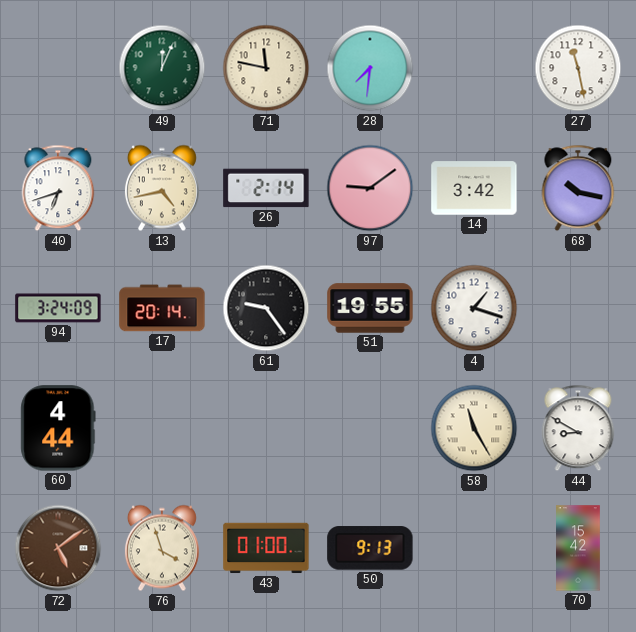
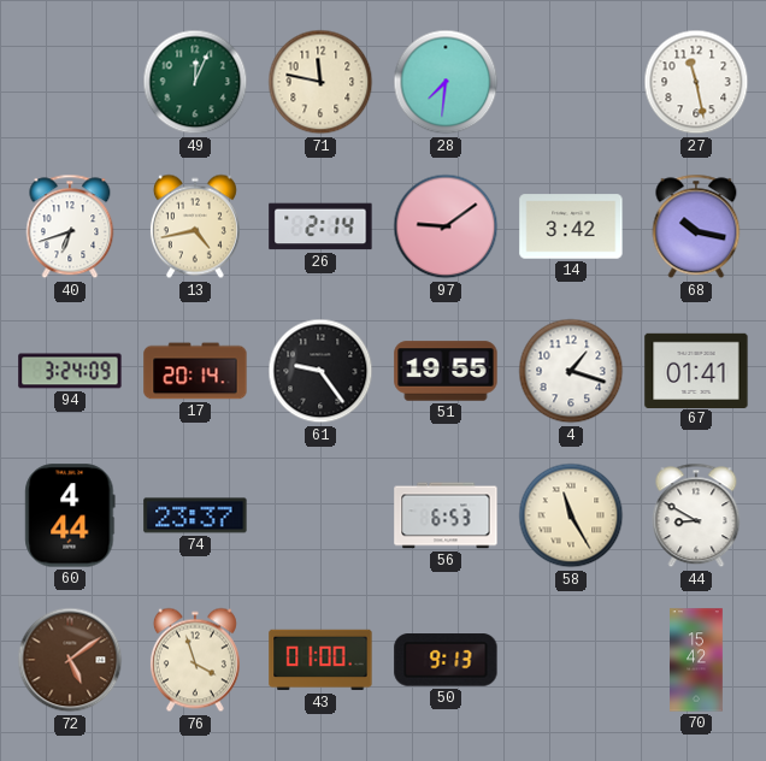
67: none -> 01:41 (696, 370)
74: none -> 23:37 (195, 515)
56: none -> 6:53 (446, 515)
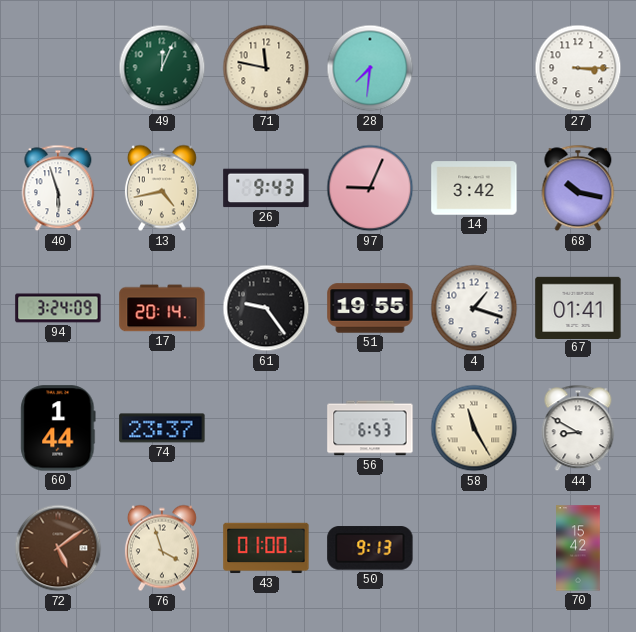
27: 11:28 -> 3:15 (578, 68)
40: 6:42 -> 5:57 (58, 188)
26: 2:14 -> 9:43 (266, 188)
97: 9:09 -> 9:04 (370, 188)
60: 4:44 -> 1:44 (58, 428)
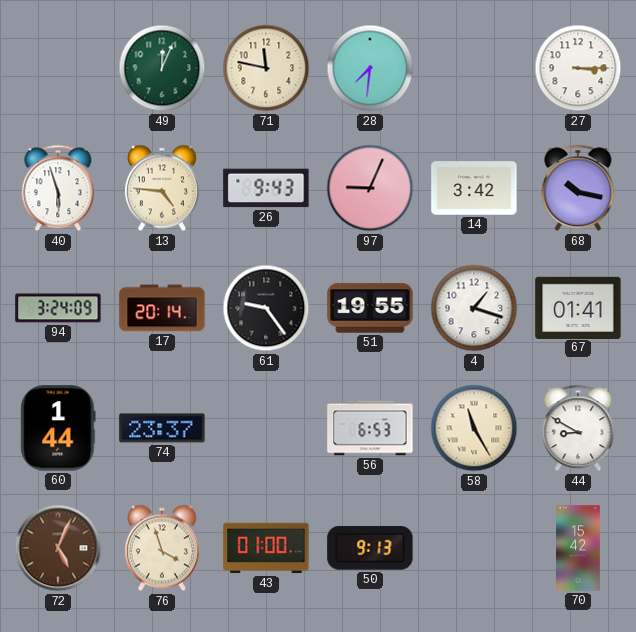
13: 4:43 -> 4:46 (162, 188)
72: 5:09 -> 5:04 (58, 548)
